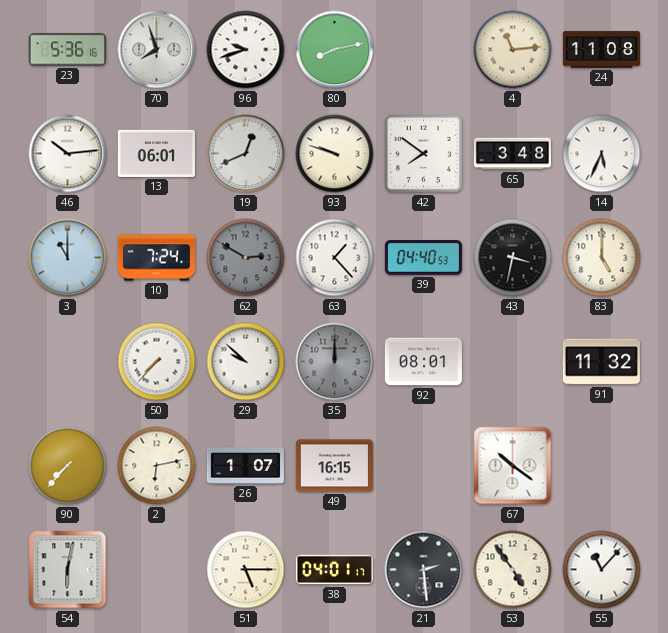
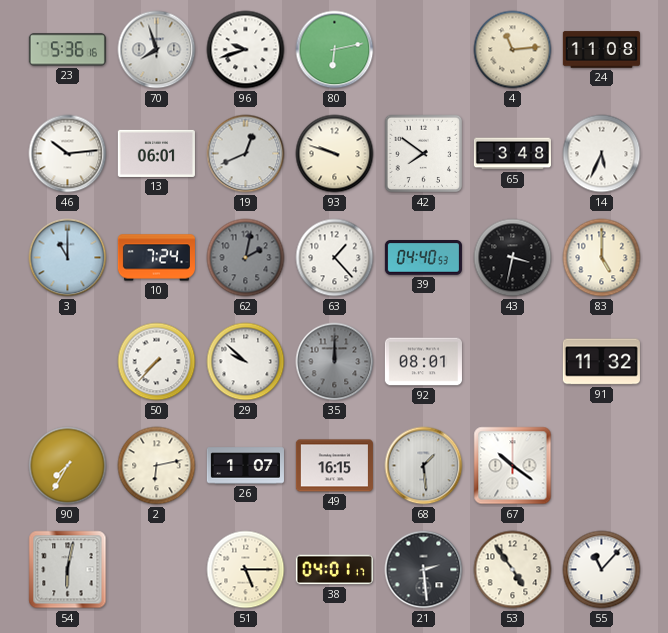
80: 8:13 -> 6:13 (335, 50)
62: 2:50 -> 2:02 (246, 258)
90: 7:37 -> 7:35 (68, 466)
68: none -> 1:29 (424, 466)
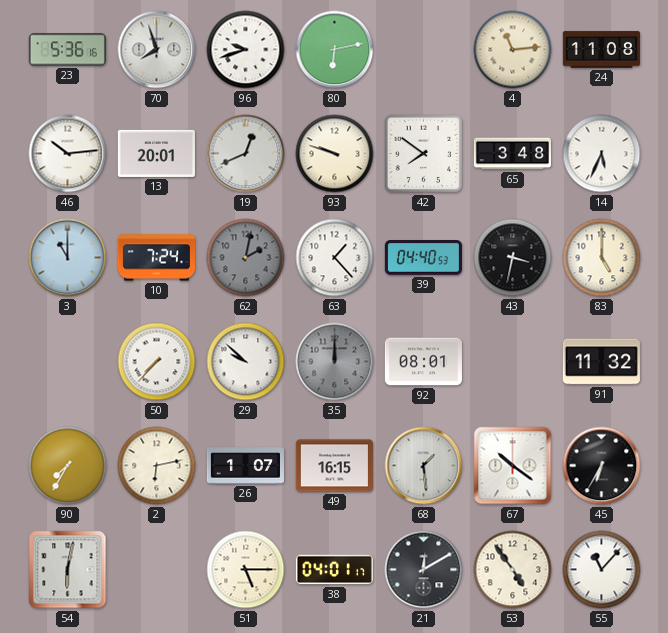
13: 06:01 -> 20:01 (156, 153)
45: none -> 6:35 (602, 466)
21: 2:29 -> 12:10 (424, 570)
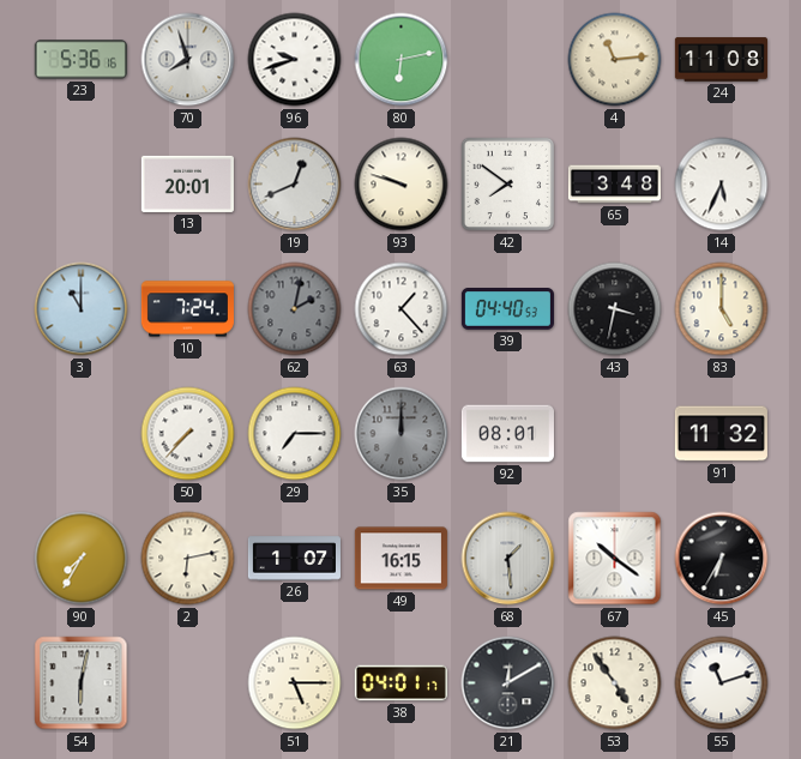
46: 10:14 -> none (68, 154)
29: 9:52 -> 7:15 (295, 434)
55: 11:07 -> 11:12 (722, 683)
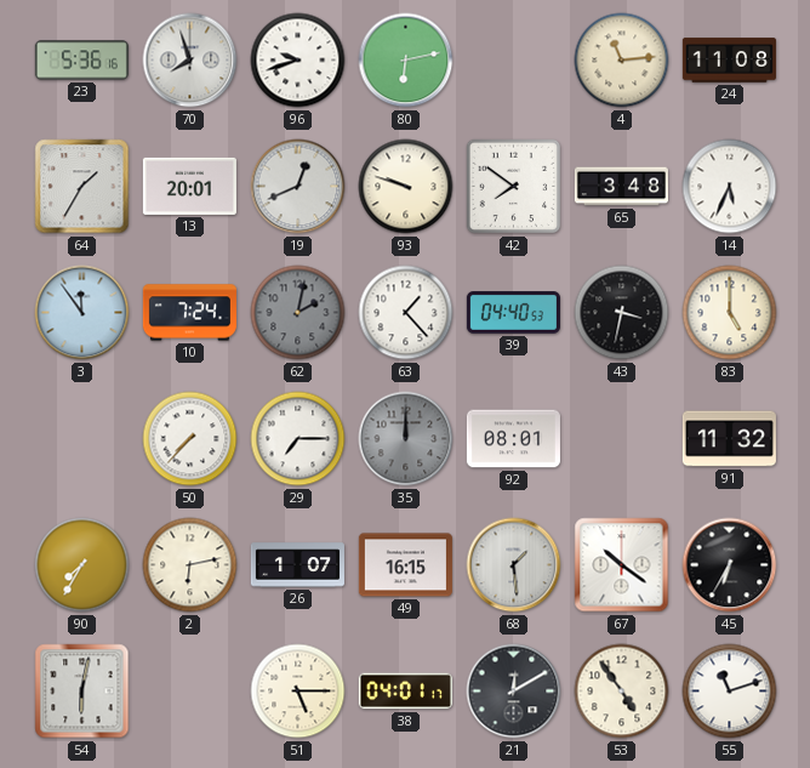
64: none -> 1:35 (82, 187)
3: 11:00 -> 11:54 (82, 313)
